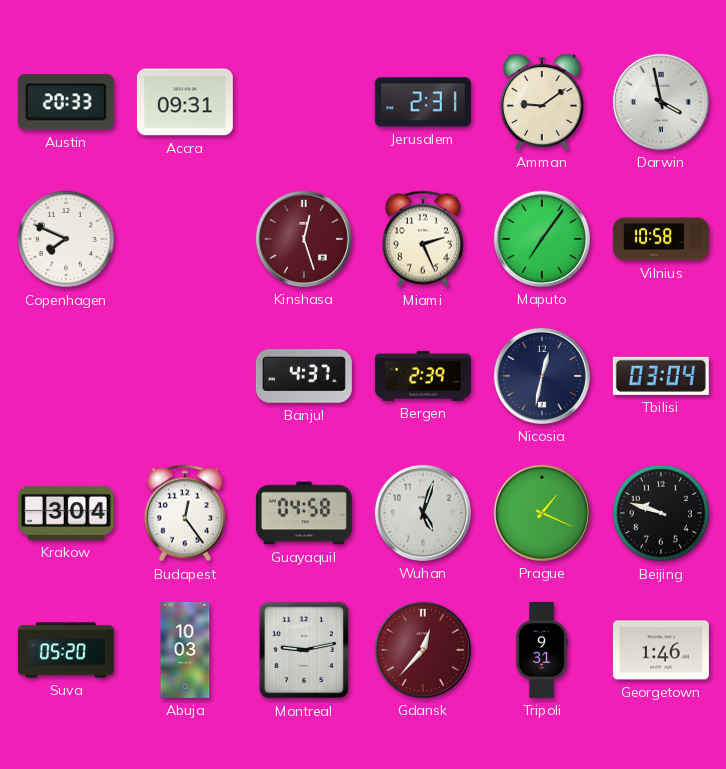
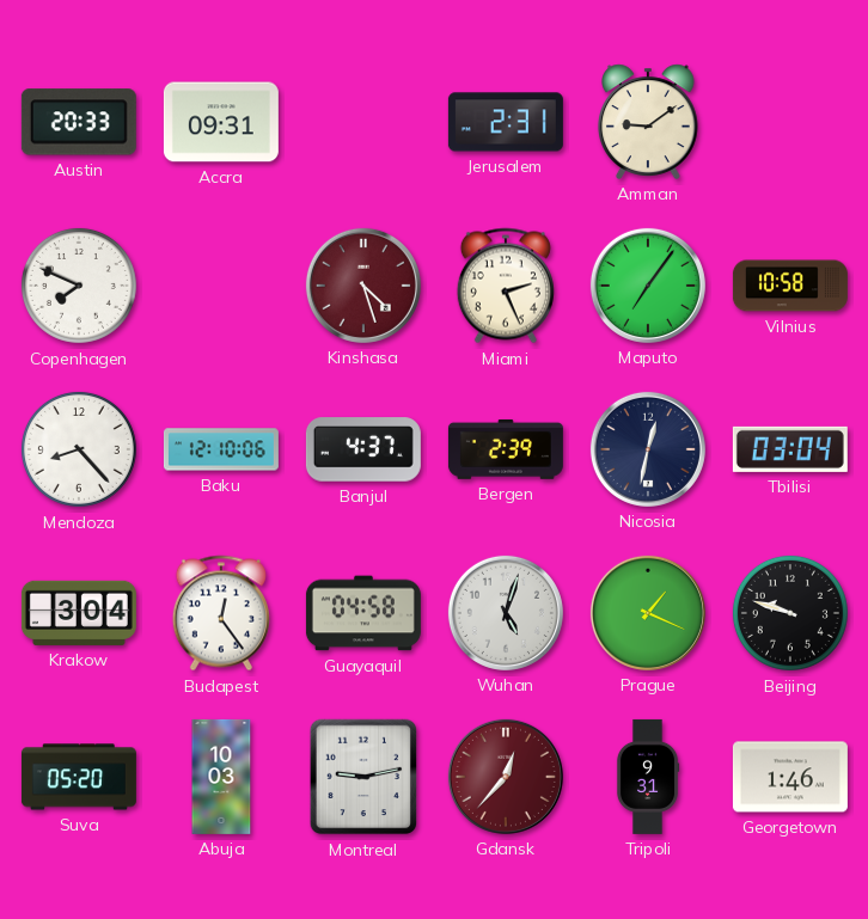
Darwin: 3:58 -> none (661, 102)
Kinshasa: 12:27 -> 4:27 (363, 286)
Mendoza: none -> 8:23 (79, 449)
Baku: none -> 12:10 (221, 449)
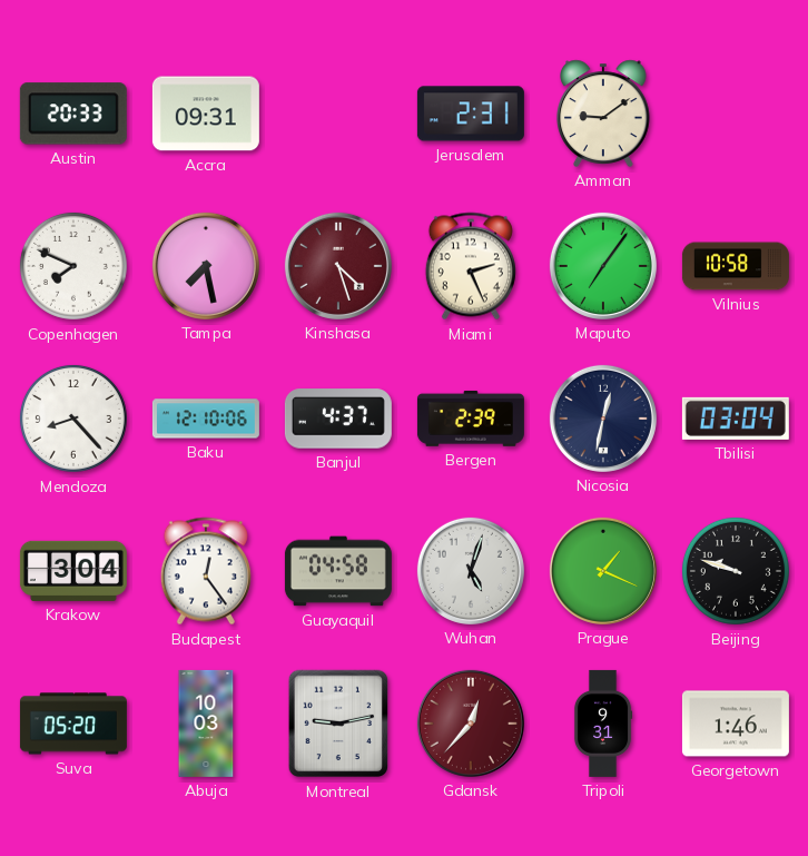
Tampa: none -> 7:28 (206, 266)
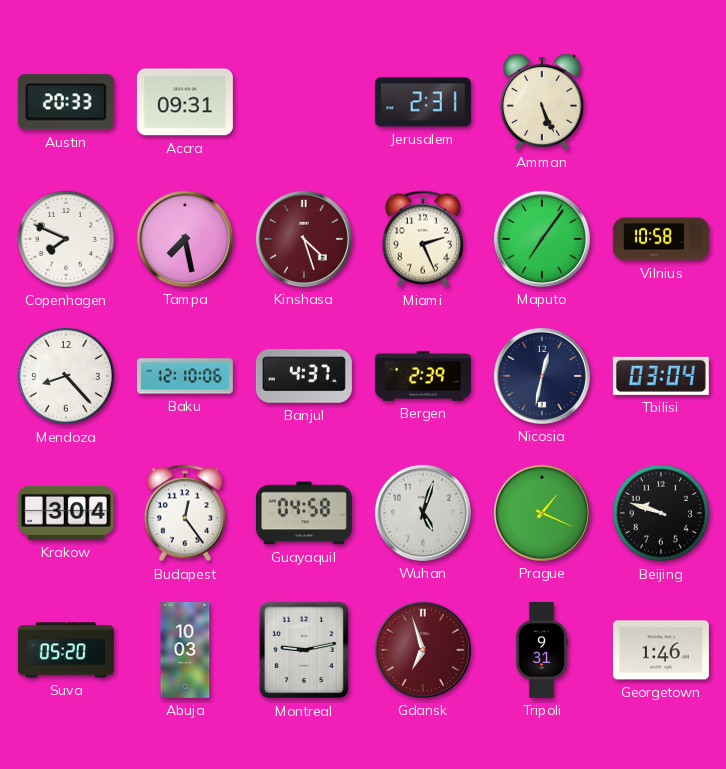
Amman: 9:09 -> 5:26 (543, 102)
Gdansk: 12:37 -> 6:57 (423, 650)
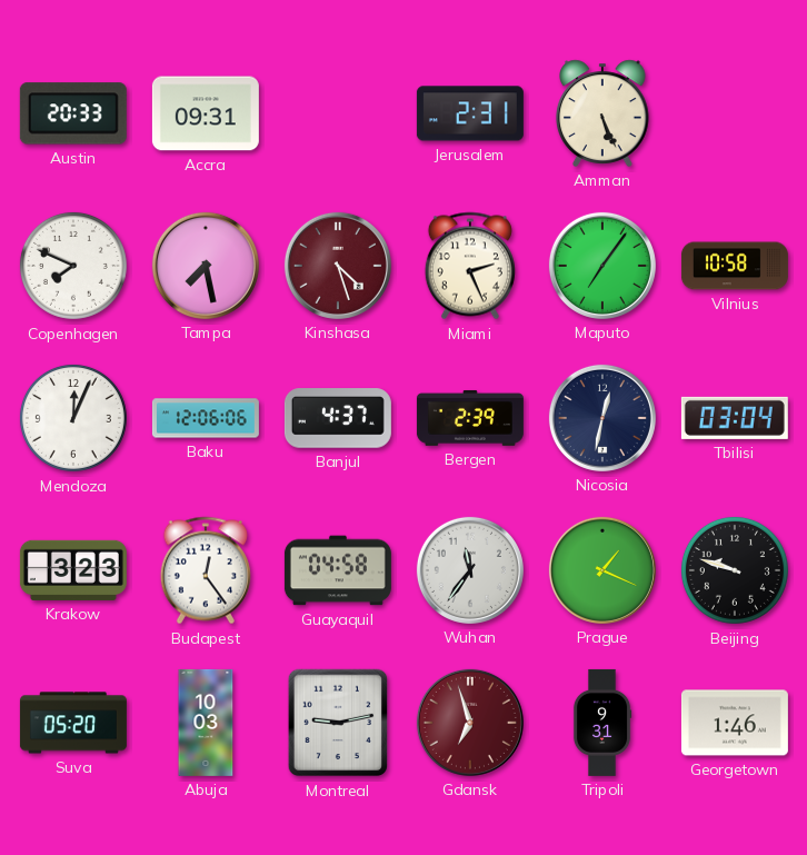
Mendoza: 8:23 -> 12:04 (73, 418)
Baku: 12:10 -> 12:06 (206, 418)
Krakow: 3:04 -> 3:23 (73, 570)
Wuhan: 5:03 -> 11:36 (470, 570)
